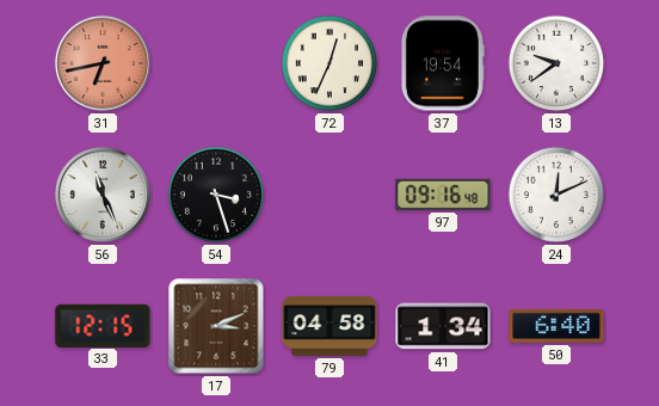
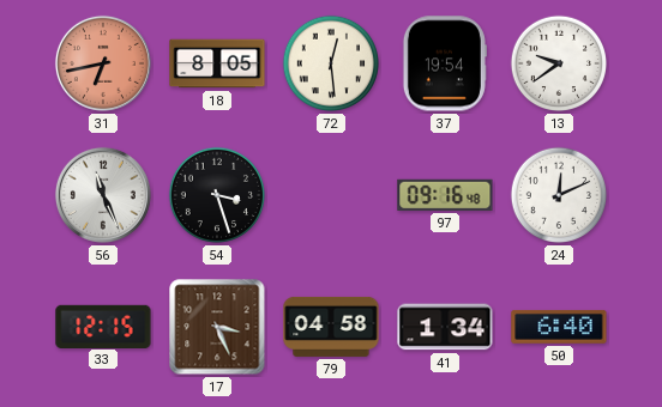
18: none -> 8:05 (217, 63)
72: 12:34 -> 12:29 (331, 63)
17: 3:11 -> 3:26 (217, 327)
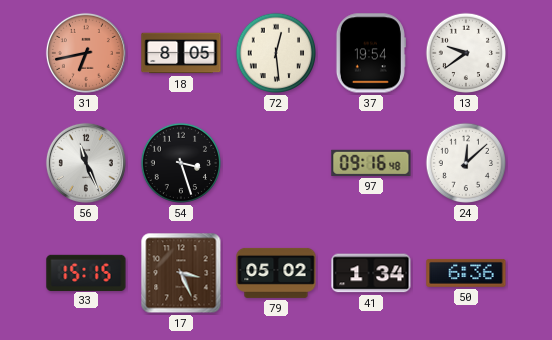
24: 12:11 -> 12:08 (466, 163)
33: 12:15 -> 15:15 (86, 272)
79: 04:58 -> 05:02 (276, 273)
50: 6:40 -> 6:36 (466, 273)
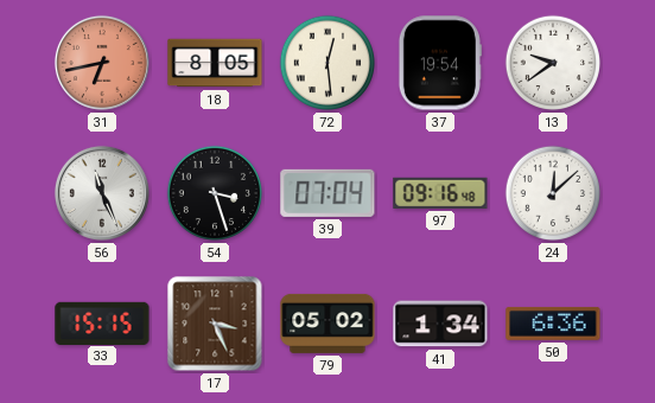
39: none -> 07:04 (327, 193)
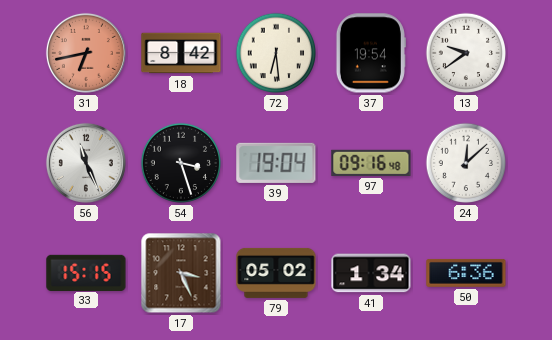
18: 8:05 -> 8:42 (181, 53)
72: 12:29 -> 6:29 (276, 53)
39: 07:04 -> 19:04 (276, 163)
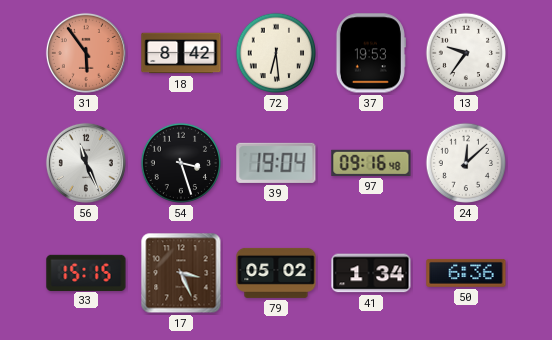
31: 6:43 -> 5:54 (86, 53)
37: 19:54 -> 19:53 (370, 53)
13: 9:39 -> 9:36 (466, 53)
